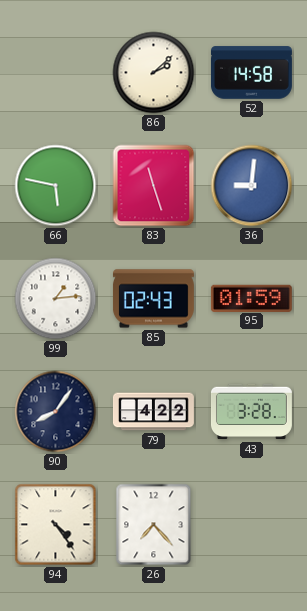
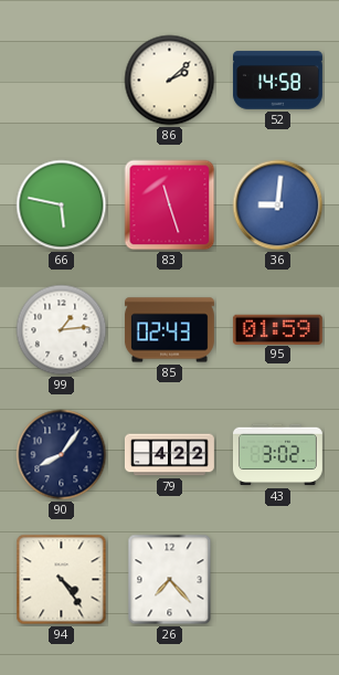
43: 3:28 -> 3:02 (277, 455)
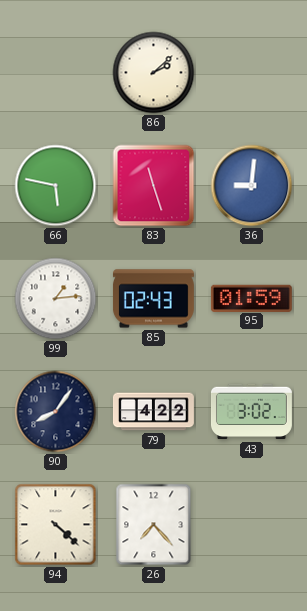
52: 14:58 -> none (277, 81)
94: 4:24 -> 4:22 (56, 525)
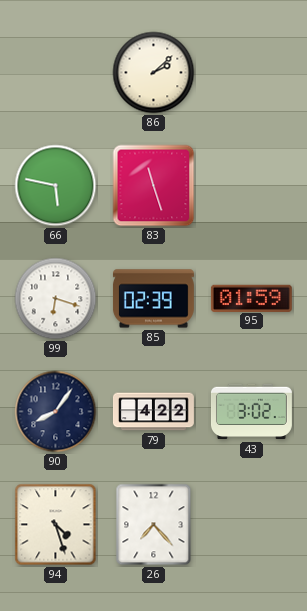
36: 9:01 -> none (252, 186)
99: 1:14 -> 6:18 (56, 299)
85: 02:43 -> 02:39 (153, 299)
94: 4:22 -> 4:27 (56, 525)
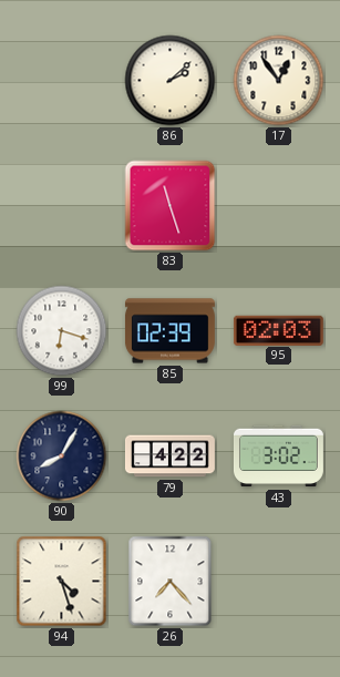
17: none -> 12:54 (279, 81)
66: 5:47 -> none (56, 186)
95: 01:59 -> 02:03 (278, 330)
90: 8:06 -> 8:05 (62, 457)
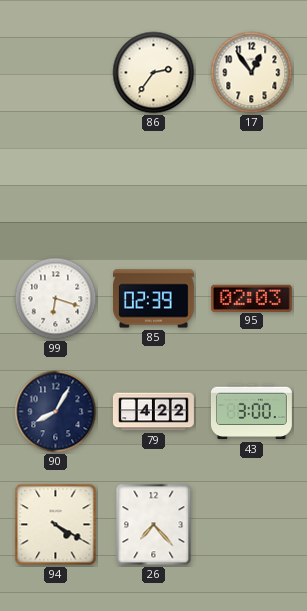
86: 2:08 -> 2:36 (154, 73)
83: 11:27 -> none (171, 206)
43: 3:02 -> 3:00 (251, 412)
94: 4:27 -> 4:20 (56, 525)
